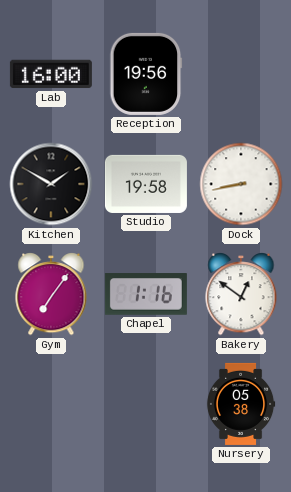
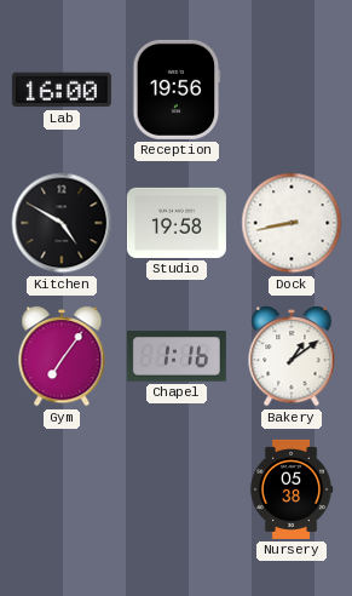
Kitchen: 1:50 -> 4:50 (62, 223)
Bakery: 12:51 -> 1:09 (292, 357)
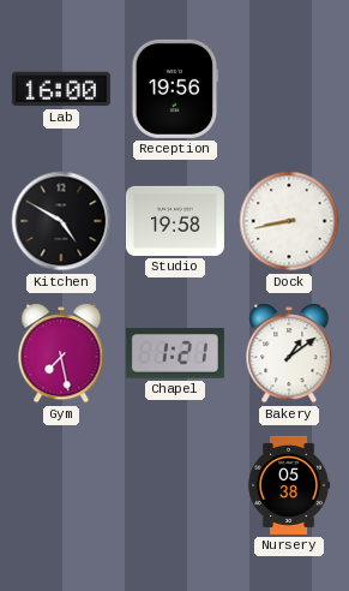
Gym: 7:06 -> 7:28 (61, 354)
Chapel: 1:16 -> 1:21 (175, 353)
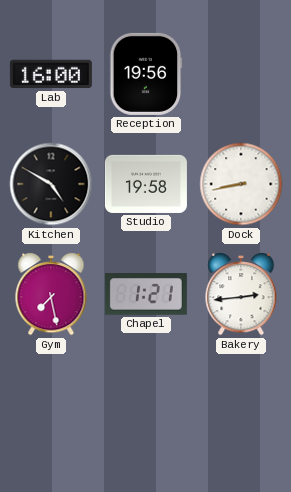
Bakery: 1:09 -> 2:44 (241, 295)
Nursery: 05:38 -> none (289, 485)
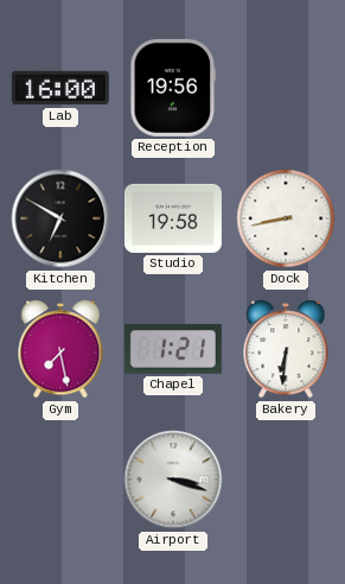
Kitchen: 4:50 -> 6:50 (60, 218)
Bakery: 2:44 -> 6:31 (286, 350)
Airport: none -> 3:18 (173, 480)
